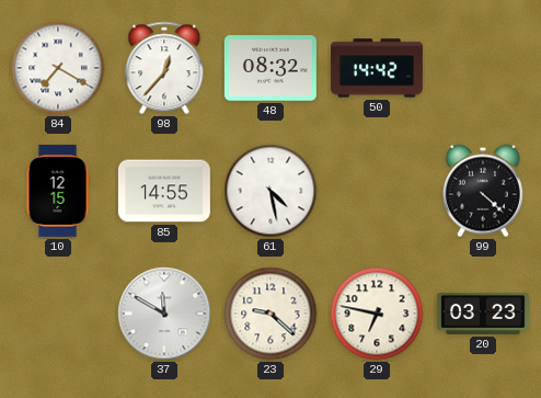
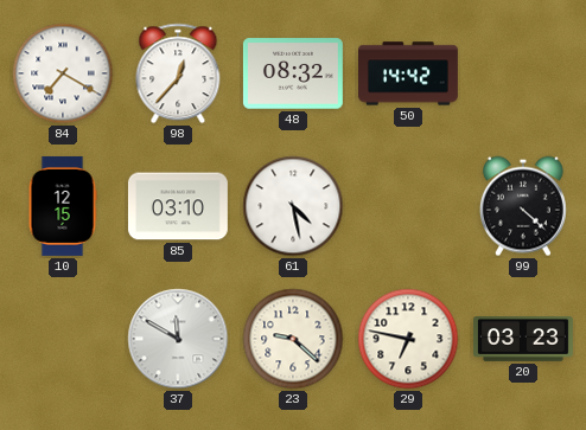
85: 14:55 -> 03:10 (178, 206)
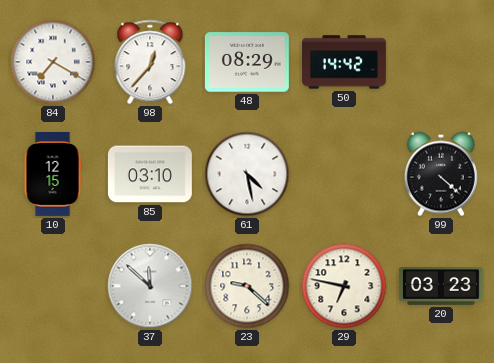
48: 08:32 -> 08:29 (247, 62)
37: 11:50 -> 11:52 (150, 286)
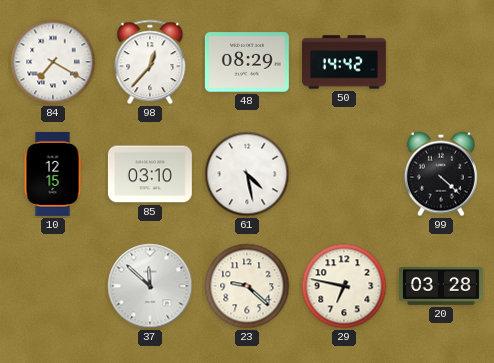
20: 03:23 -> 03:28 (441, 287)
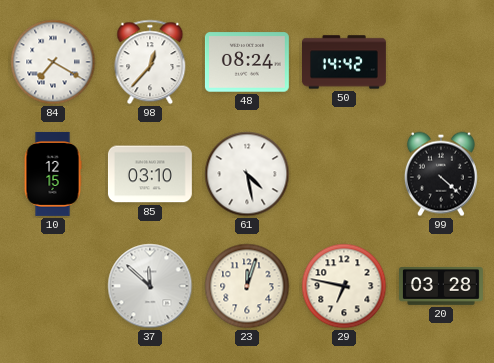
48: 08:29 -> 08:24 (247, 62)
23: 9:22 -> 12:03 (247, 286)
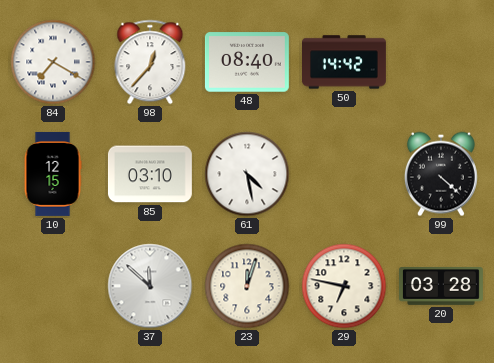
48: 08:24 -> 08:40 (247, 62)
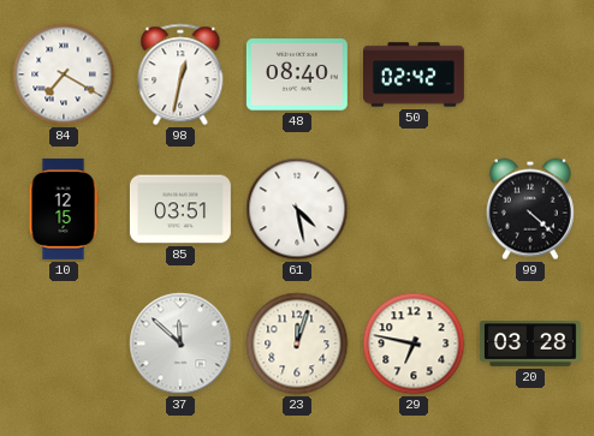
98: 12:37 -> 12:32 (180, 74)
50: 14:42 -> 02:42 (415, 74)
85: 03:10 -> 03:51 (180, 209)
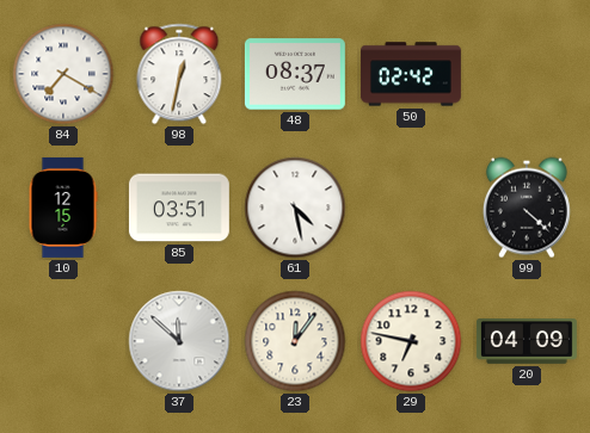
48: 08:40 -> 08:37 (295, 74)
23: 12:03 -> 12:06 (295, 341)
20: 03:28 -> 04:09 (527, 342)
